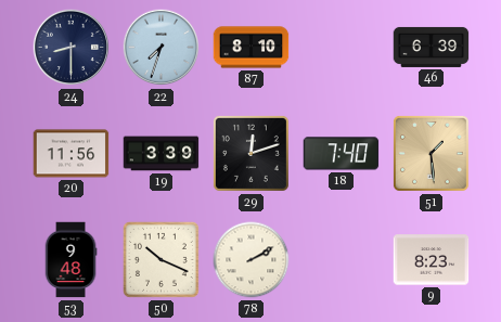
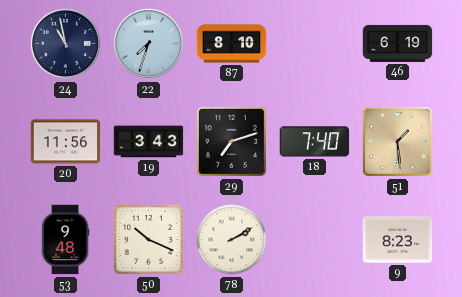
24: 8:30 -> 10:58 (66, 44)
46: 6:39 -> 6:19 (398, 43)
19: 3:39 -> 3:43 (149, 142)
29: 12:12 -> 7:12 (231, 141)
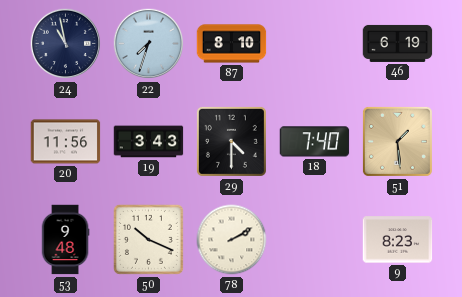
29: 7:12 -> 4:30 (231, 141)
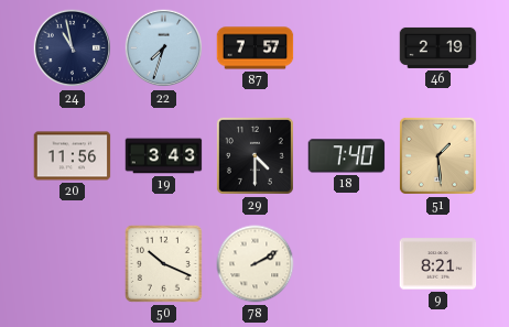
87: 8:10 -> 7:57 (256, 48)
46: 6:19 -> 2:19 (438, 47)
53: 9:48 -> none (65, 240)
9: 8:23 -> 8:21 (438, 264)
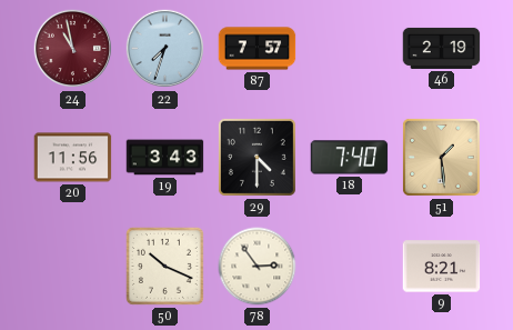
24 dial: navy -> burgundy (73, 49)
78: 2:10 -> 2:54 (258, 267)
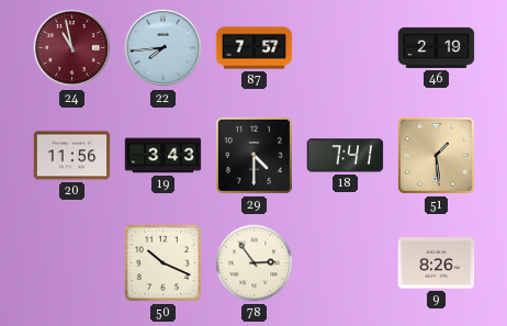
22: 7:33 -> 7:44 (164, 48)
18: 7:40 -> 7:41 (346, 156)
9: 8:21 -> 8:26 (437, 263)
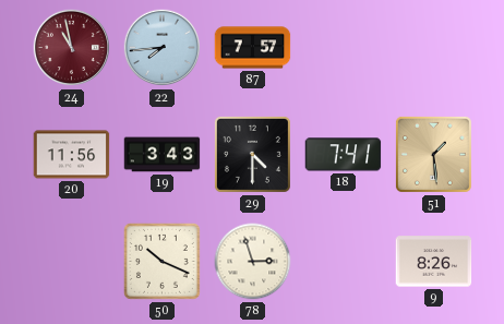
46: 2:19 -> none (437, 47)
78: 2:54 -> 2:57 (253, 262)
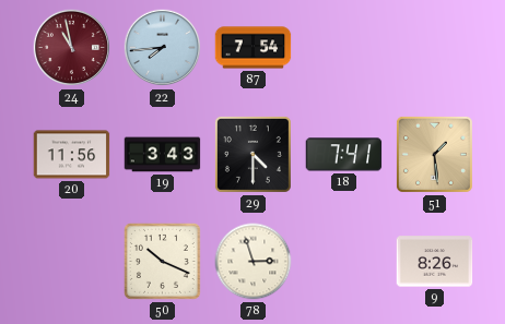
87: 7:57 -> 7:54 (254, 48)
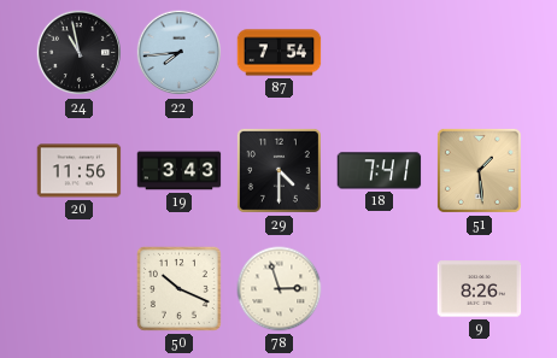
24 dial: burgundy -> black (80, 53)
